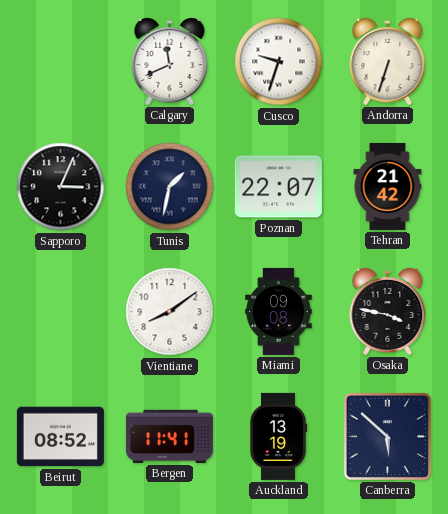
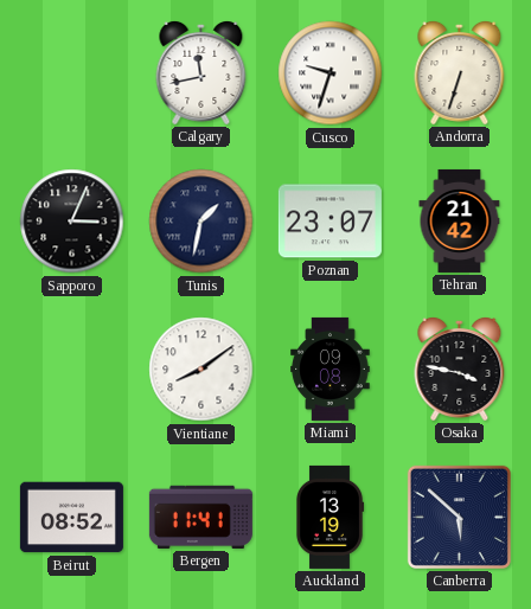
Calgary: 11:41 -> 11:43 (201, 72)
Poznan: 22:07 -> 23:07 (330, 222)
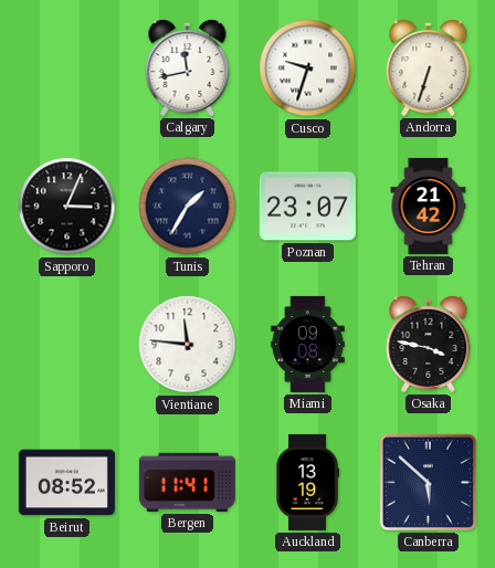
Tunis: 1:32 -> 1:35 (188, 207)
Vientiane: 8:09 -> 11:46 (188, 345)
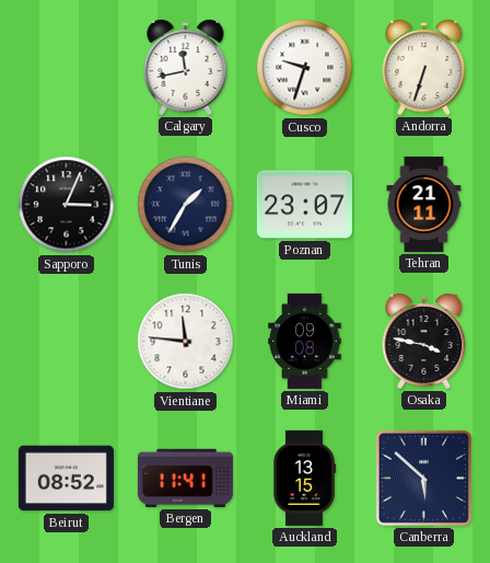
Tehran: 21:42 -> 21:11 (424, 204)
Auckland: 13:19 -> 13:15 (304, 478)
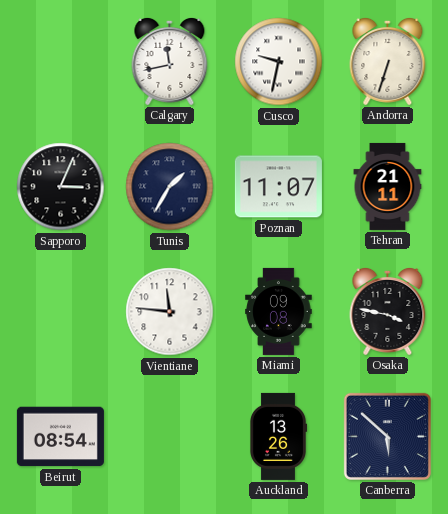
Cusco: 9:33 -> 9:32 (279, 62)
Poznan: 23:07 -> 11:07 (278, 187)
Beirut: 08:52 -> 08:54 (60, 437)
Bergen: 11:41 -> none (185, 478)
Auckland: 13:15 -> 13:26 (278, 436)
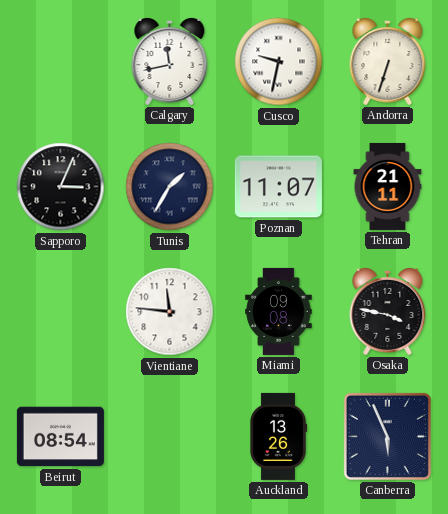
Canberra: 5:52 -> 5:56 (387, 436)
